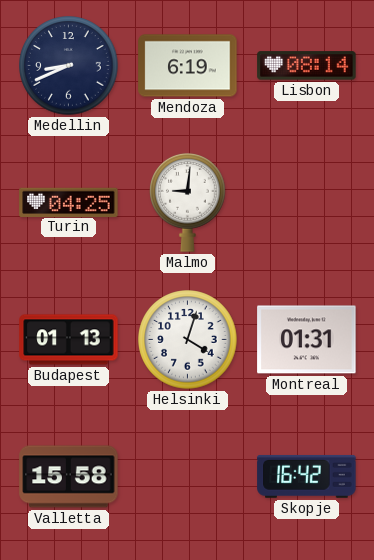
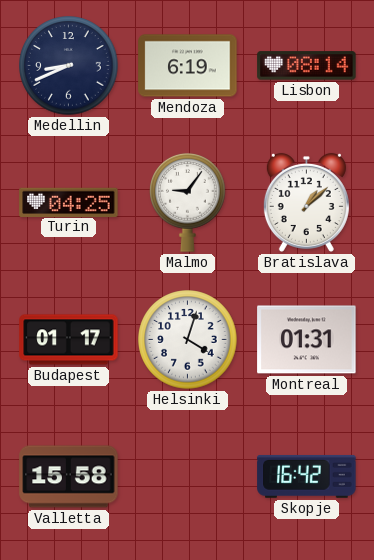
Malmo: 9:01 -> 9:06 (188, 202)
Bratislava: none -> 1:08 (306, 202)
Budapest: 01:13 -> 01:17 (69, 340)
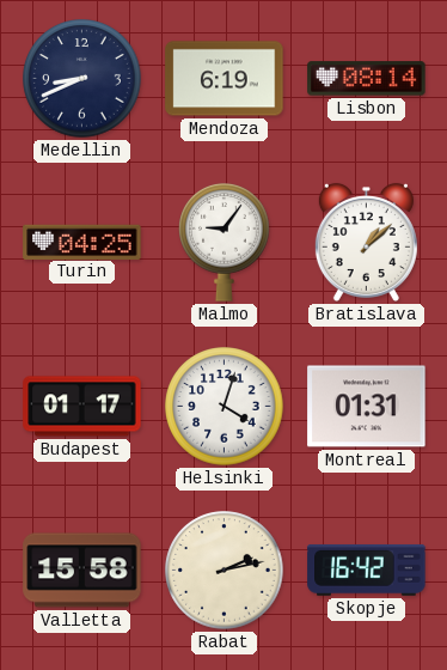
Rabat: none -> 2:13 (225, 571)
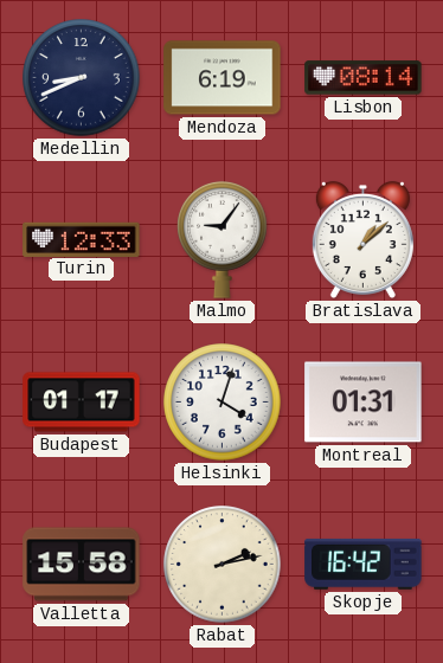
Turin: 04:25 -> 12:33 (82, 239)
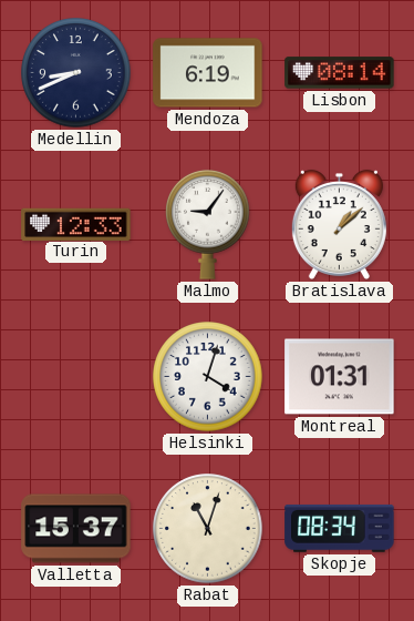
Budapest: 01:17 -> none (82, 403)
Valletta: 15:58 -> 15:37 (76, 529)
Rabat: 2:13 -> 11:03 (208, 529)
Skopje: 16:42 -> 08:34 (340, 528)
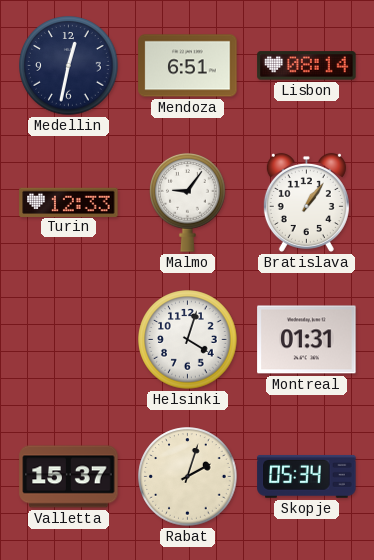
Medellin: 8:41 -> 12:32 (69, 66)
Mendoza: 6:19 -> 6:51 (188, 66)
Bratislava: 1:08 -> 1:06 (306, 202)
Rabat: 11:03 -> 2:03 (188, 477)
Skopje: 08:34 -> 05:34 (307, 476)
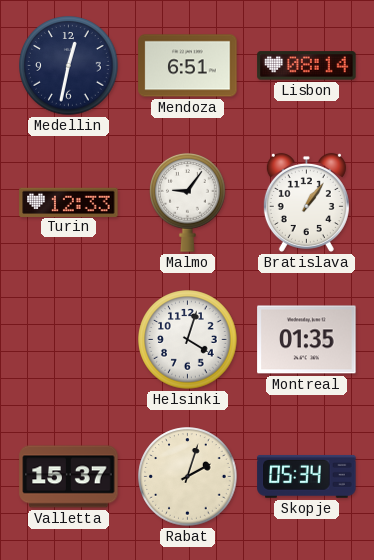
Montreal: 01:31 -> 01:35 (307, 340)
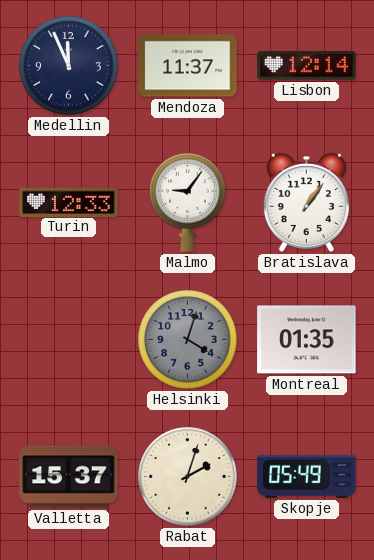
Medellin: 12:32 -> 11:56 (69, 66)
Mendoza: 6:51 -> 11:37 (188, 66)
Lisbon: 08:14 -> 12:14 (307, 66)
Helsinki dial: white -> grey (188, 340)
Skopje: 05:34 -> 05:49 (307, 476)
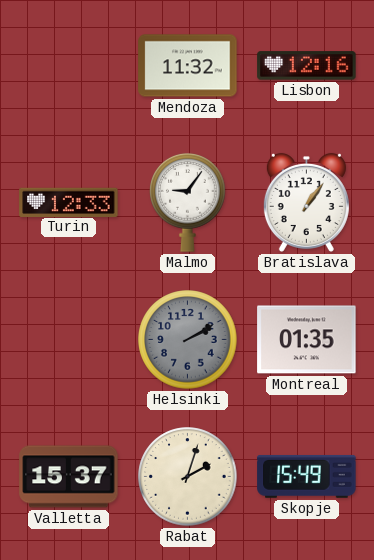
Medellin: 11:56 -> none (69, 66)
Mendoza: 11:37 -> 11:32 (188, 66)
Lisbon: 12:14 -> 12:16 (307, 66)
Helsinki: 4:03 -> 2:10 (188, 340)
Skopje: 05:49 -> 15:49 (307, 476)
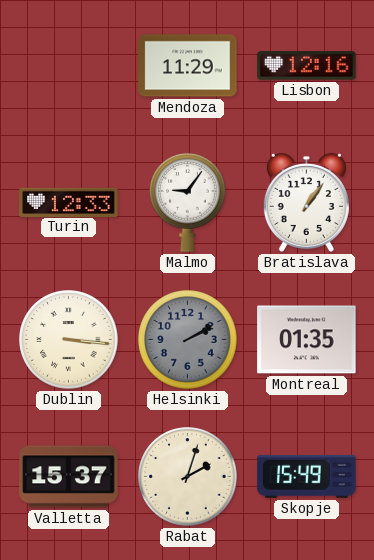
Mendoza: 11:32 -> 11:29 (188, 66)
Dublin: none -> 3:16 (69, 340)
